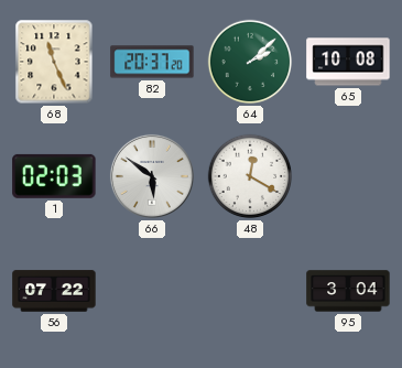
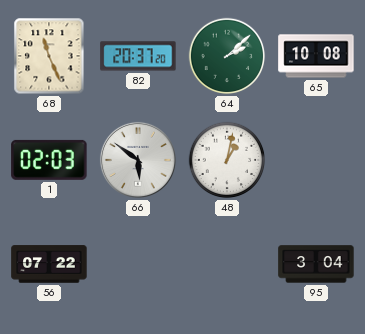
48: 12:20 -> 1:02 (227, 160)
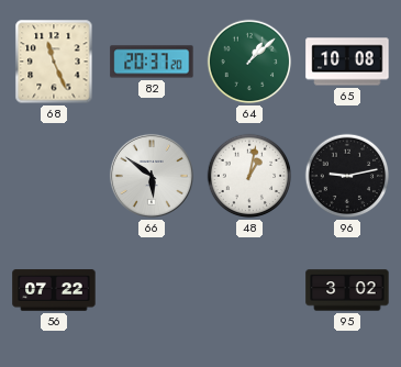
64: 2:08 -> 1:08 (249, 62)
1: 02:03 -> none (49, 160)
96: none -> 9:13 (347, 176)
95: 3:04 -> 3:02 (347, 290)
